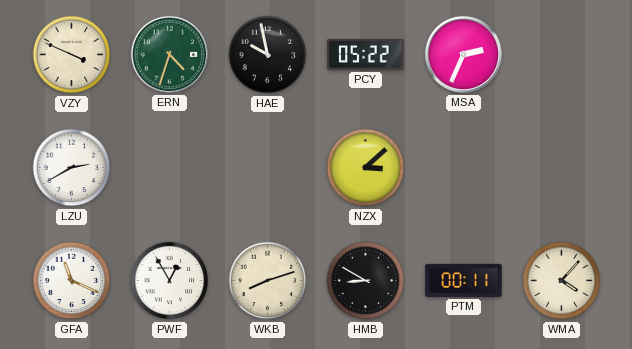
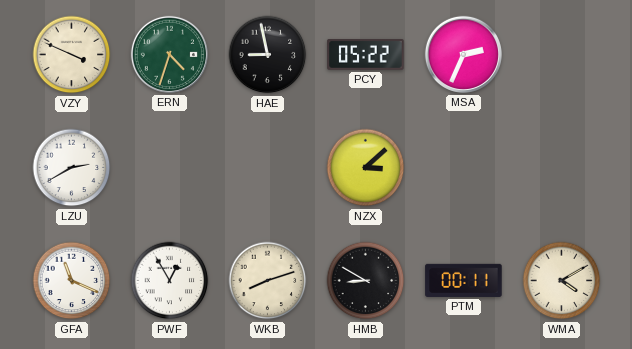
HAE: 9:58 -> 8:58 (268, 55)
WMA: 4:07 -> 4:10 (562, 281)
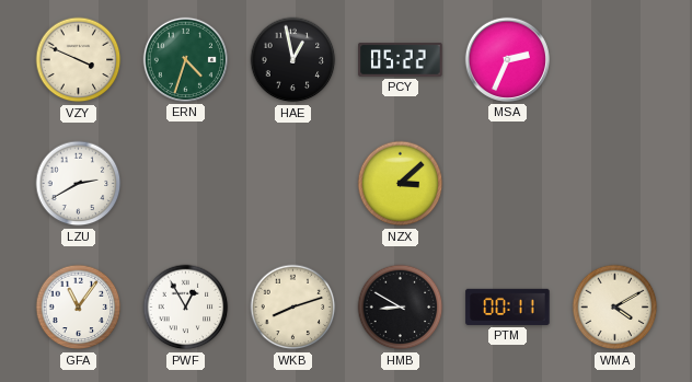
HAE: 8:58 -> 12:58 (293, 60)
GFA: 11:19 -> 11:06 (79, 308)
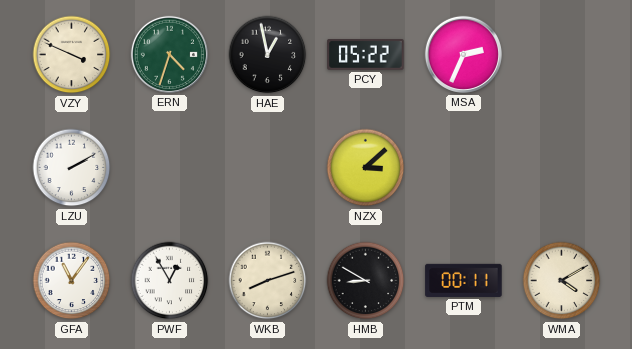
LZU: 2:40 -> 2:10 (72, 168)
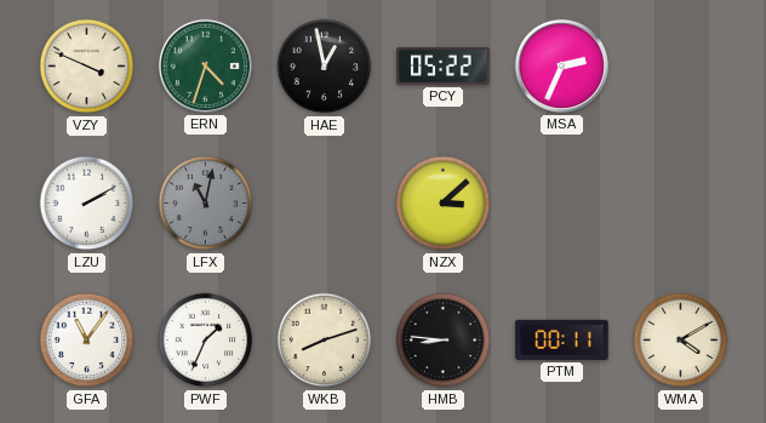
LFX: none -> 11:02 (206, 204)
PWF: 12:55 -> 1:34 (206, 341)
HMB: 8:50 -> 8:46 (444, 341)
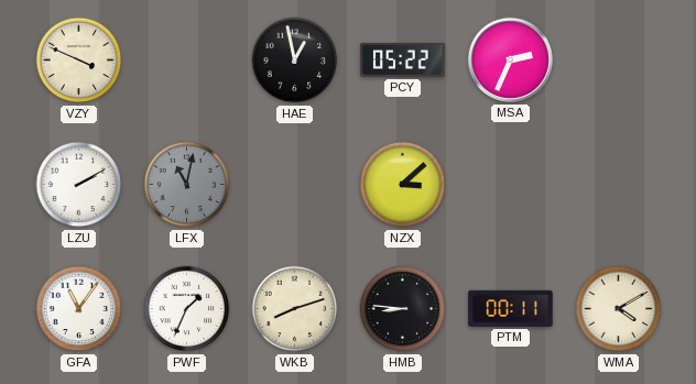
ERN: 4:33 -> none (205, 65)
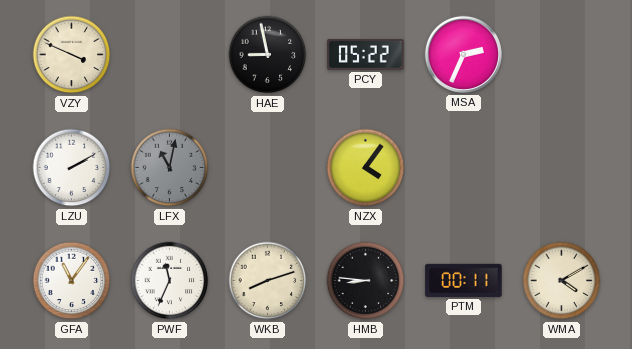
HAE: 12:58 -> 8:58 (268, 55)
NZX: 3:08 -> 4:06 (366, 168)
PWF: 1:34 -> 11:34 (170, 281)
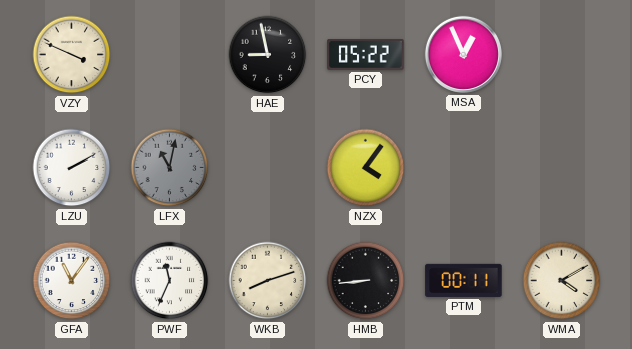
MSA: 2:34 -> 12:56 (463, 54)
HMB: 8:46 -> 8:44 (366, 281)
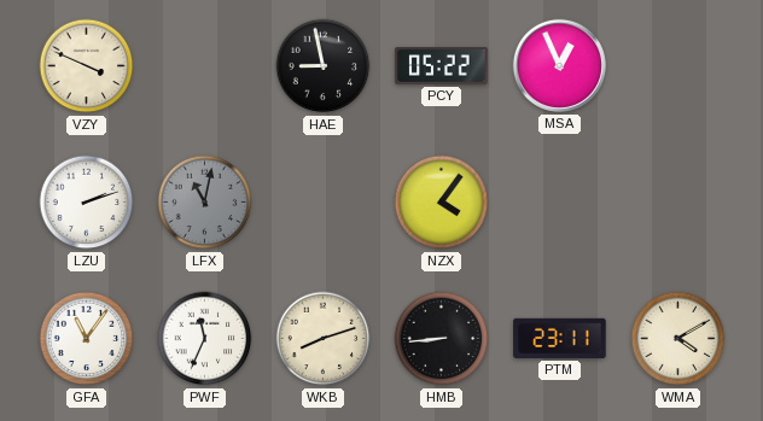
LZU: 2:10 -> 2:12 (87, 203)
PTM: 00:11 -> 23:11 (560, 338)
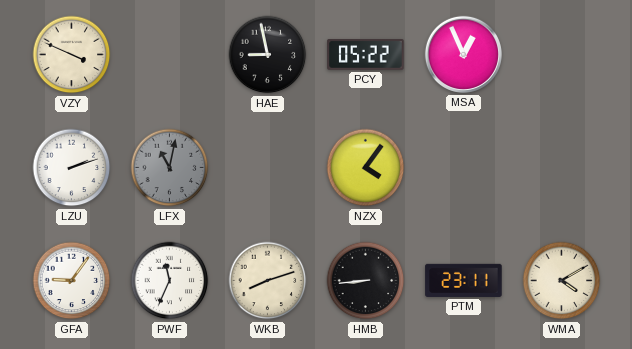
GFA: 11:06 -> 9:06 (72, 281)
